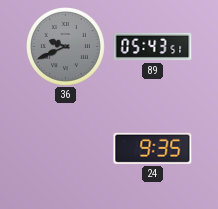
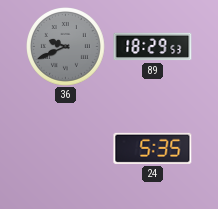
89: 05:43 -> 18:29 (153, 47)
24: 9:35 -> 5:35 (153, 148)
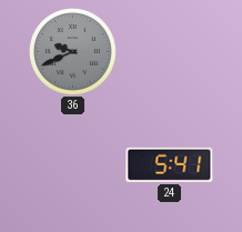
89: 18:29 -> none (153, 47)
24: 5:35 -> 5:41 (170, 164)
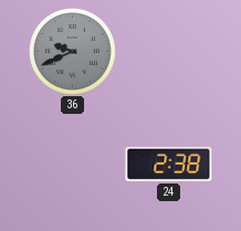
24: 5:41 -> 2:38 (169, 164)
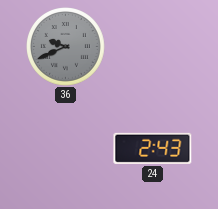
24: 2:38 -> 2:43 (153, 148)
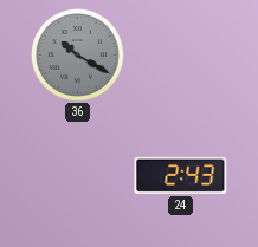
36: 9:41 -> 10:20 (78, 56)
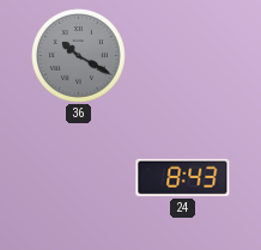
24: 2:43 -> 8:43 (183, 177)
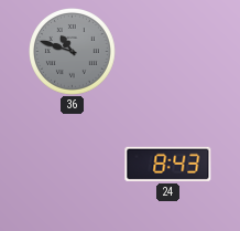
36: 10:20 -> 10:48 (73, 52)
